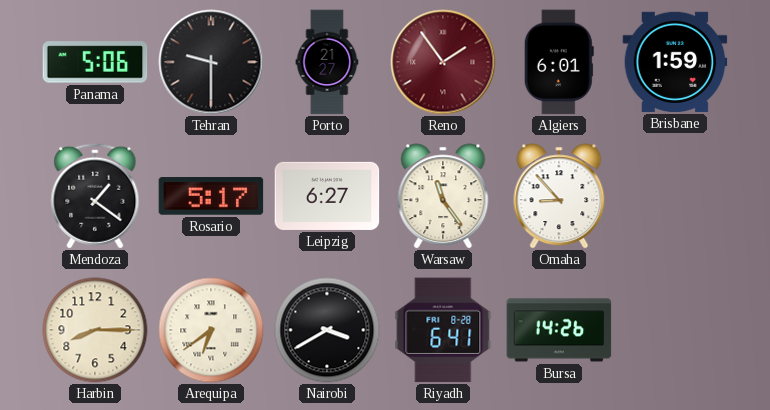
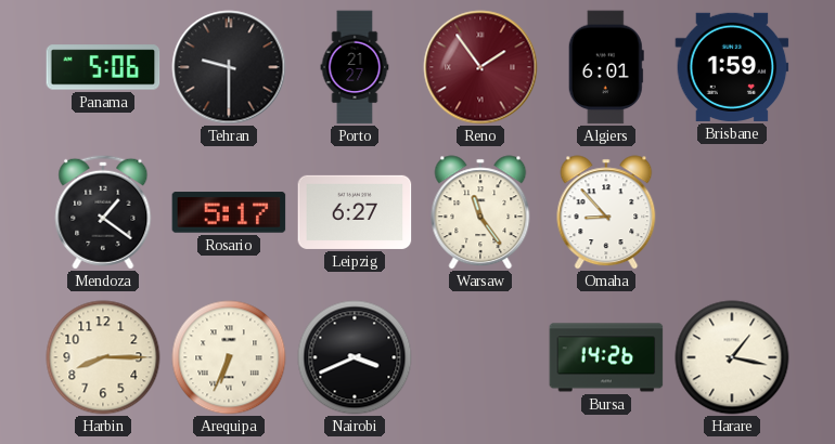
Arequipa: 6:39 -> 6:34 (229, 357)
Nairobi: 3:40 -> 3:41 (355, 357)
Riyadh: 6:41 -> none (443, 330)
Harare: none -> 1:17 (732, 357)
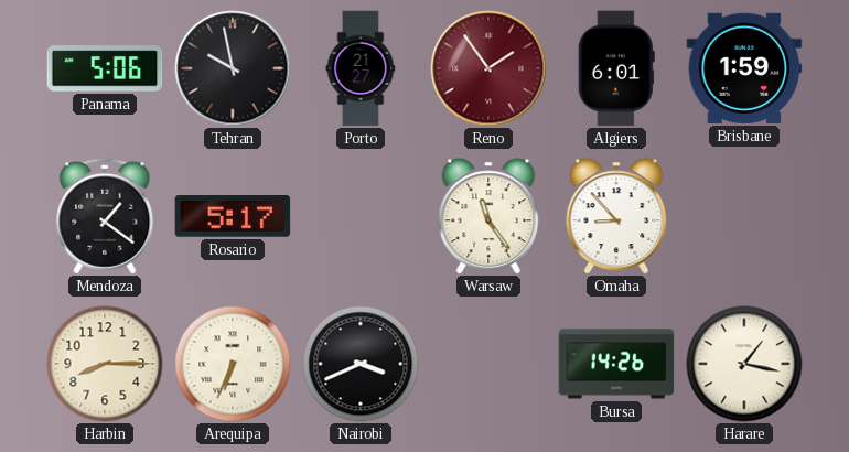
Tehran: 9:30 -> 9:58 (233, 68)
Leipzig: 6:27 -> none (355, 212)
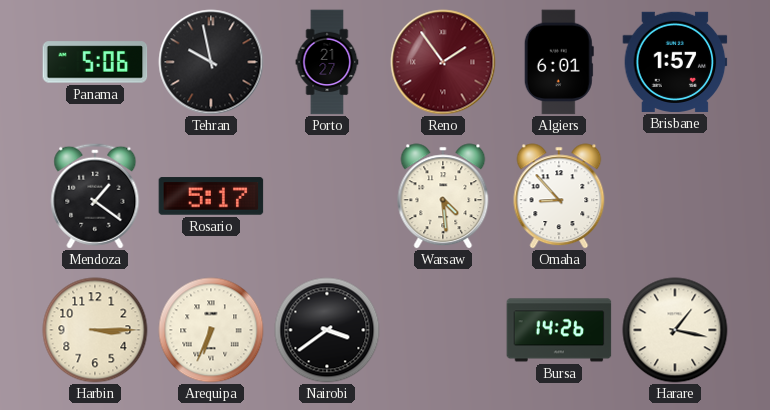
Brisbane: 1:59 -> 1:57 (675, 62)
Warsaw: 11:24 -> 4:29 (443, 196)
Harbin: 8:15 -> 3:15 (95, 330)
Nairobi: 3:41 -> 3:39 (327, 330)
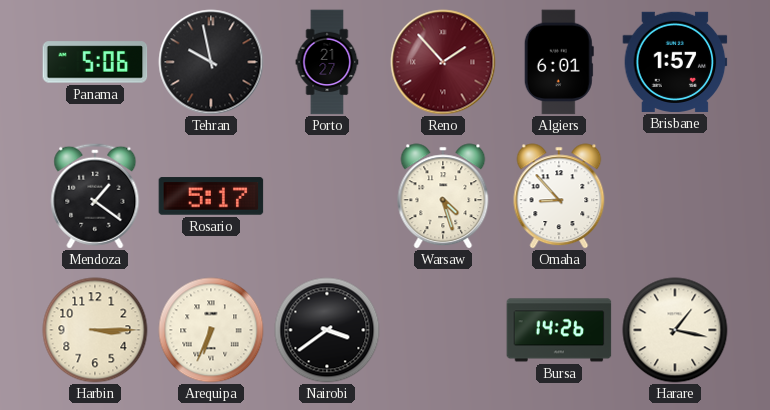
Reno: 1:54 -> 1:53 (443, 62)
Warsaw: 4:29 -> 4:27 (443, 196)
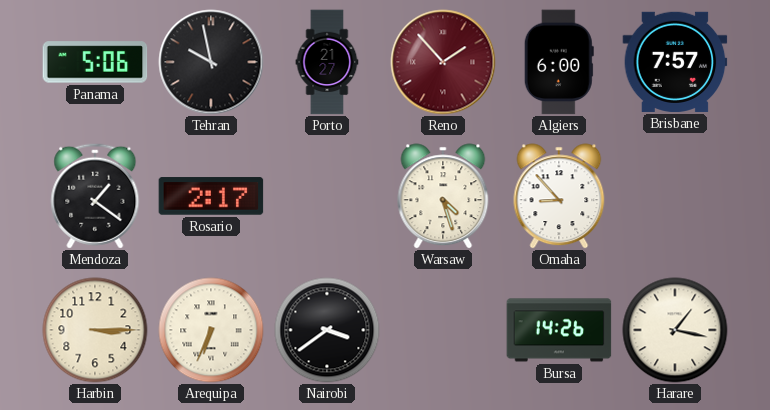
Algiers: 6:01 -> 6:00 (559, 62)
Brisbane: 1:57 -> 7:57 (675, 62)
Rosario: 5:17 -> 2:17 (211, 196)
